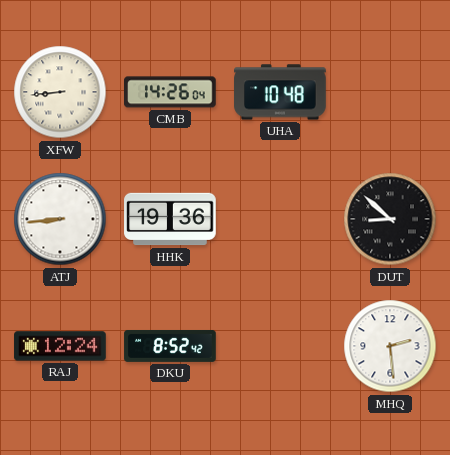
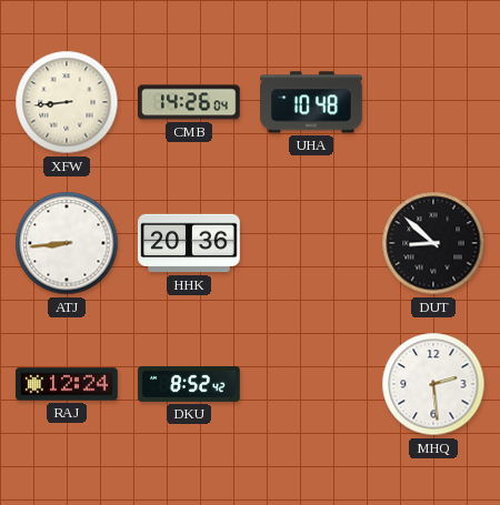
HHK: 19:36 -> 20:36 (189, 243)
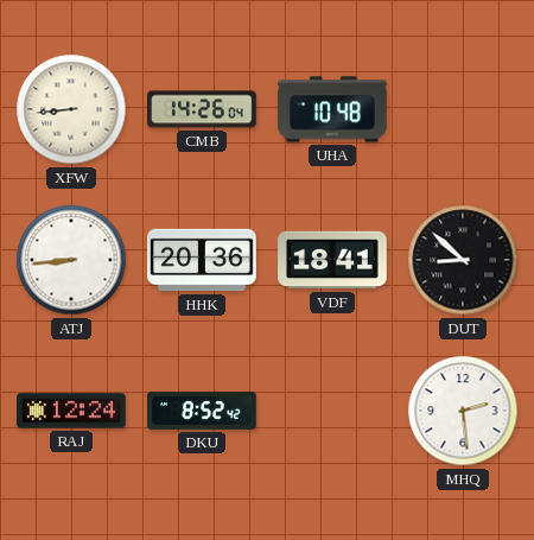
VDF: none -> 18:41 (332, 260)
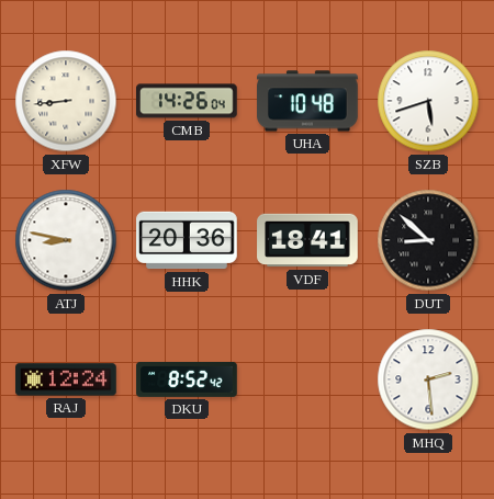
SZB: none -> 5:42 (428, 101)
ATJ: 8:44 -> 8:47 (66, 240)
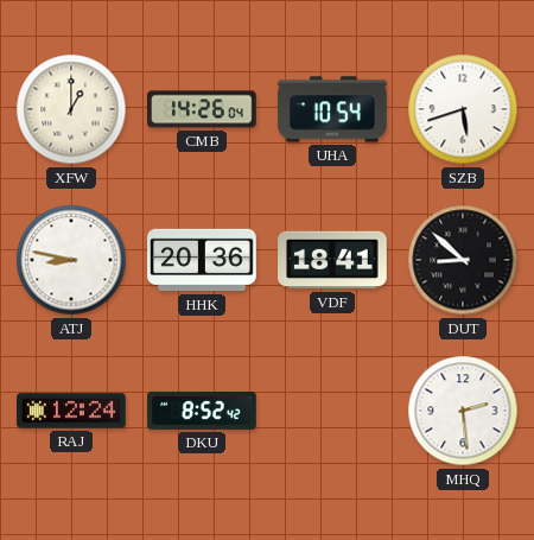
XFW: 8:44 -> 1:00 (71, 109)
UHA: 10:48 -> 10:54 (332, 109)
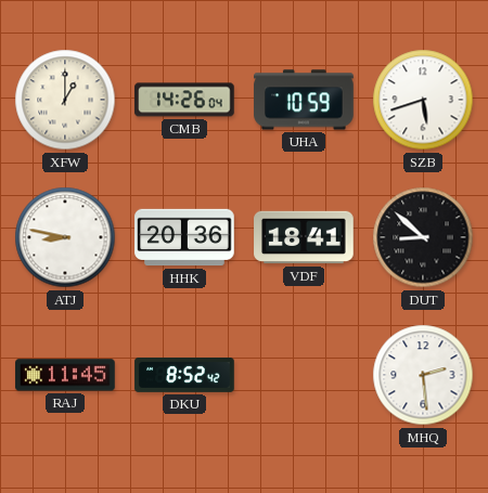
UHA: 10:54 -> 10:59 (304, 100)
RAJ: 12:24 -> 11:45 (65, 375)
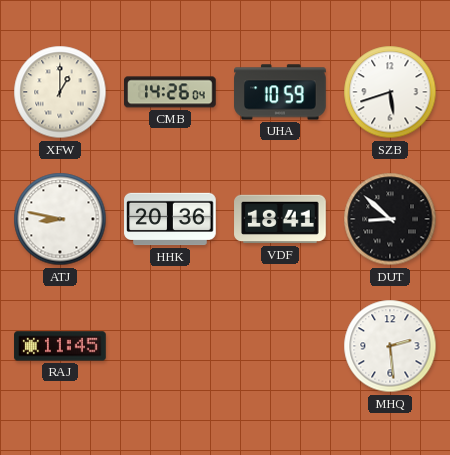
DKU: 8:52 -> none (184, 375)
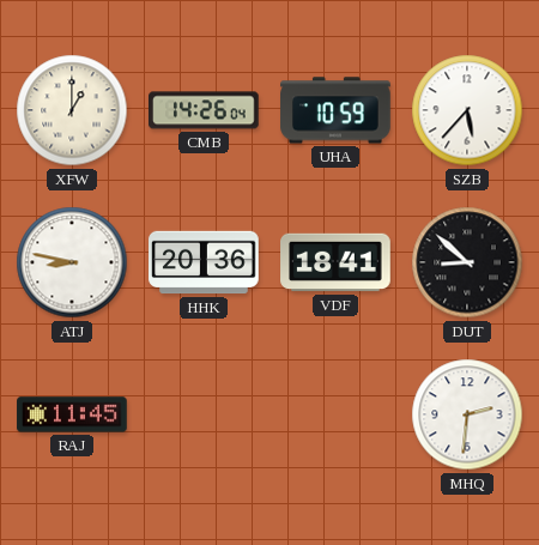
SZB: 5:42 -> 5:37 (467, 110)
MHQ: 2:29 -> 2:31 (467, 414)
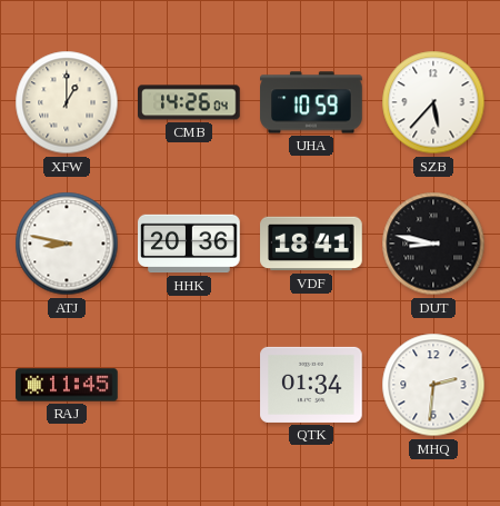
DUT: 8:52 -> 8:47 (433, 244)
QTK: none -> 01:34 (311, 385)
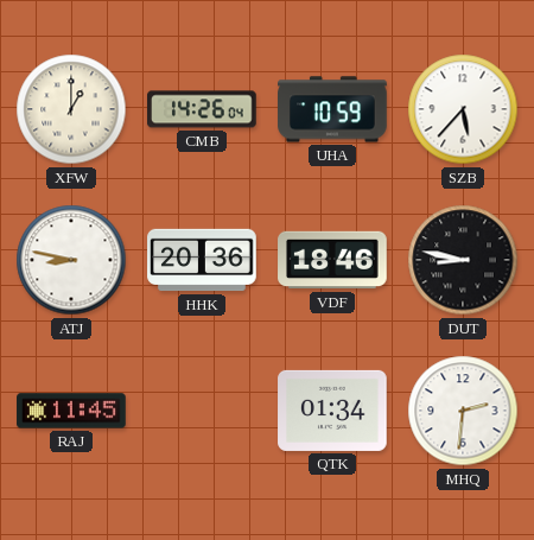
VDF: 18:41 -> 18:46 (332, 260)
